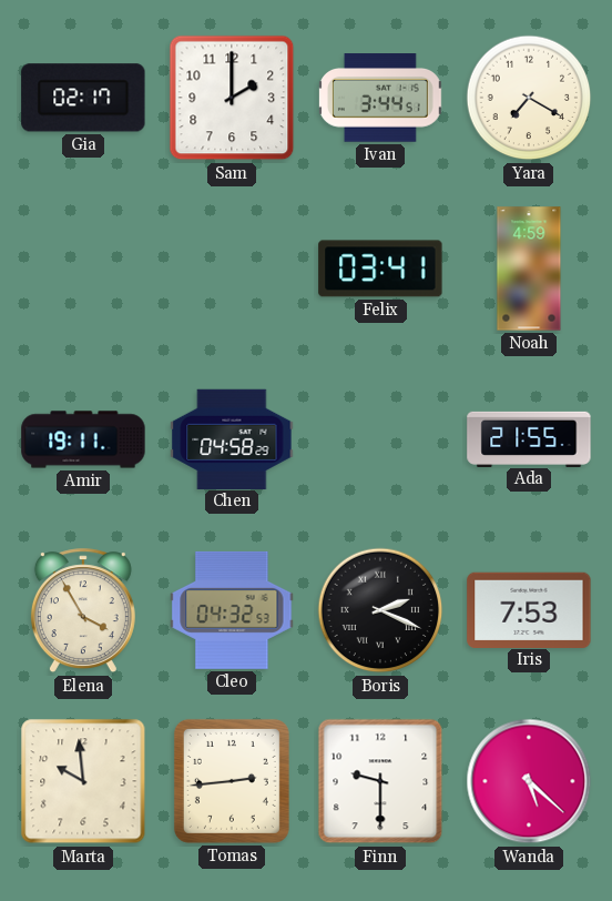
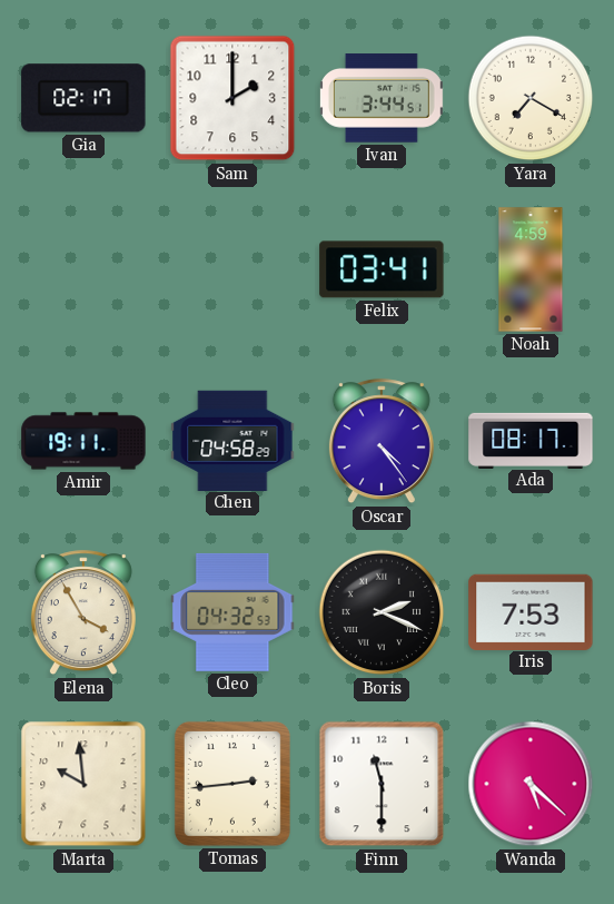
Oscar: none -> 4:24 (382, 442)
Ada: 21:55 -> 08:17 (531, 440)
Finn: 9:30 -> 11:30 (382, 784)
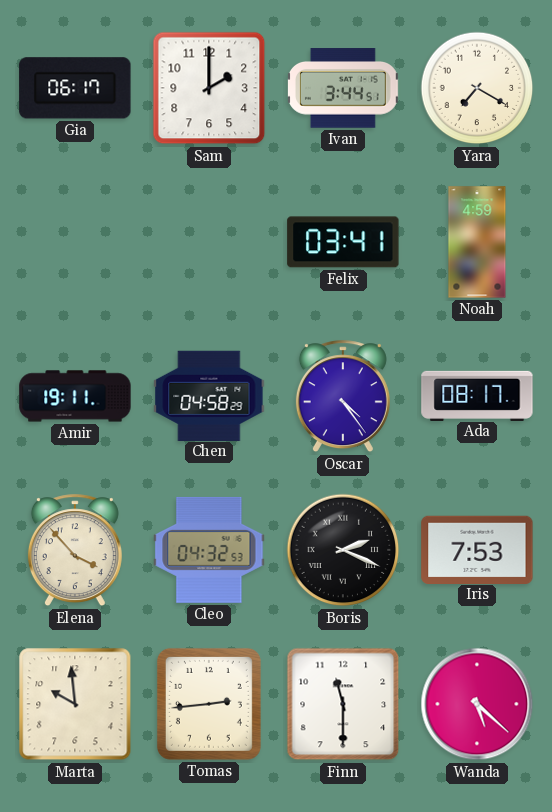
Gia: 02:17 -> 06:17 (75, 88)
Elena: 3:55 -> 3:53 (75, 551)
